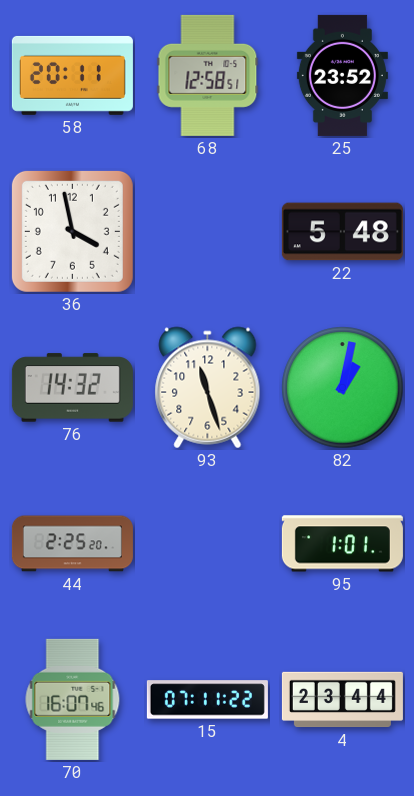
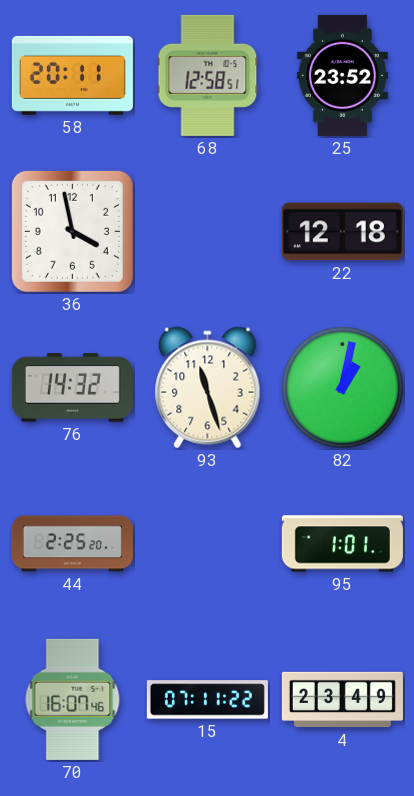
22: 5:48 -> 12:18 (342, 232)
4: 23:44 -> 23:49 (342, 700)
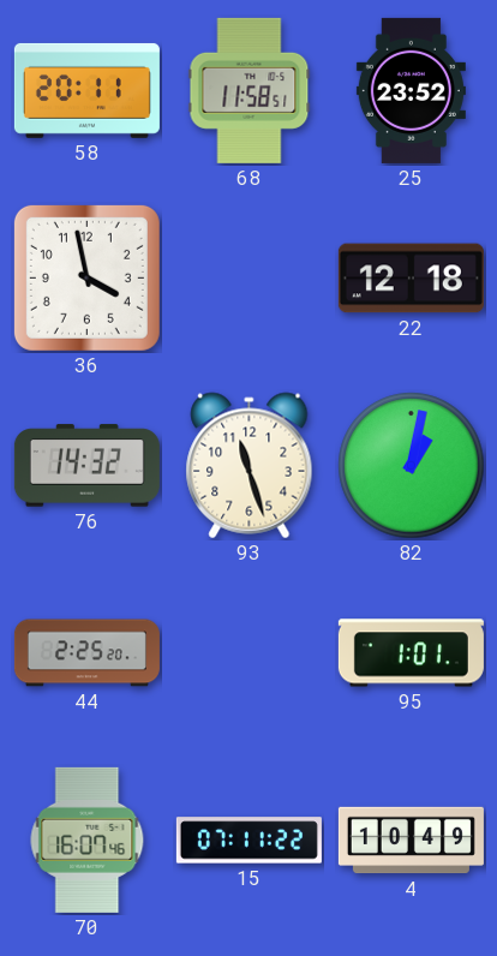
68: 12:58 -> 11:58 (250, 90)
4: 23:49 -> 10:49 (411, 841)
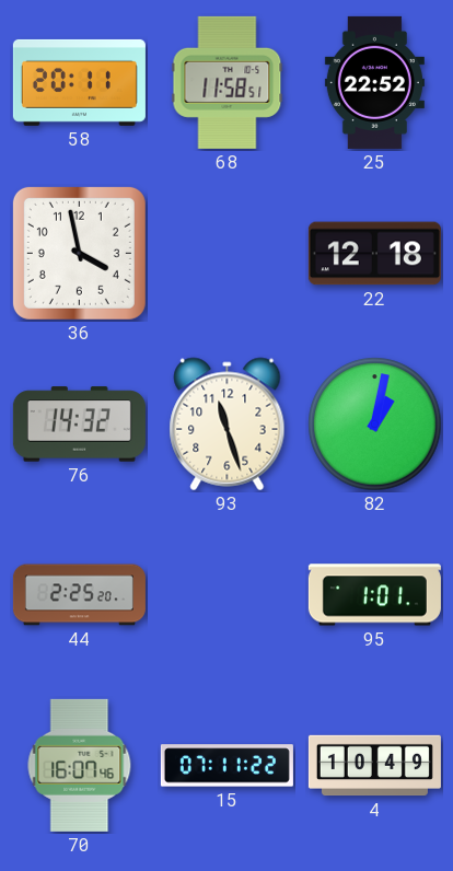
25: 23:52 -> 22:52 (374, 82)
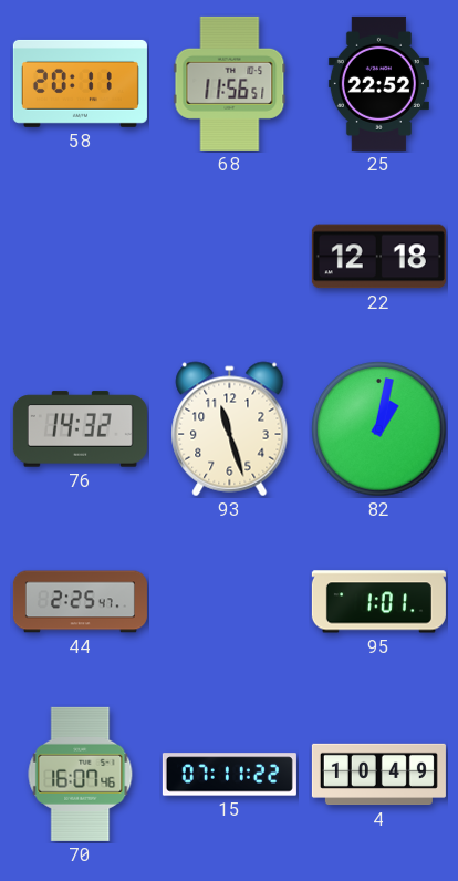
68: 11:58 -> 11:56 (230, 83)
36: 3:58 -> none (79, 253)
44: 2:25:20 -> 2:25:47 (80, 602)
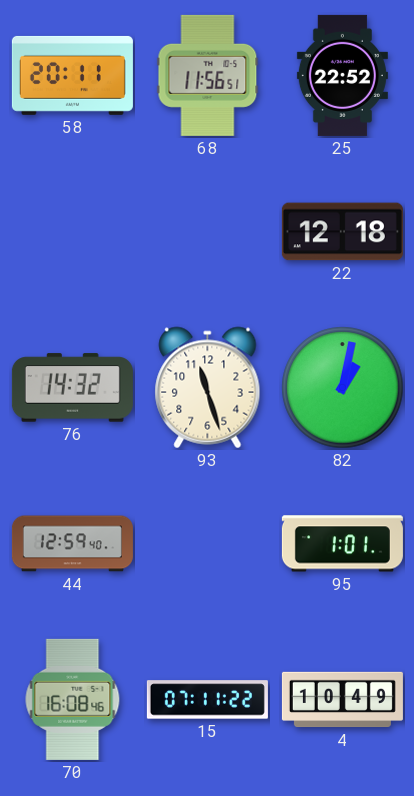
44: 2:25 -> 12:59 (72, 544)
70: 16:07 -> 16:08 (73, 699)
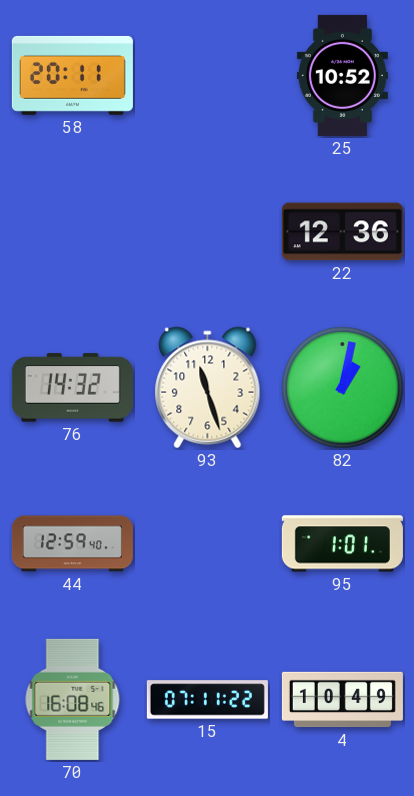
68: 11:56 -> none (208, 75)
25: 22:52 -> 10:52 (342, 75)
22: 12:18 -> 12:36 (342, 232)
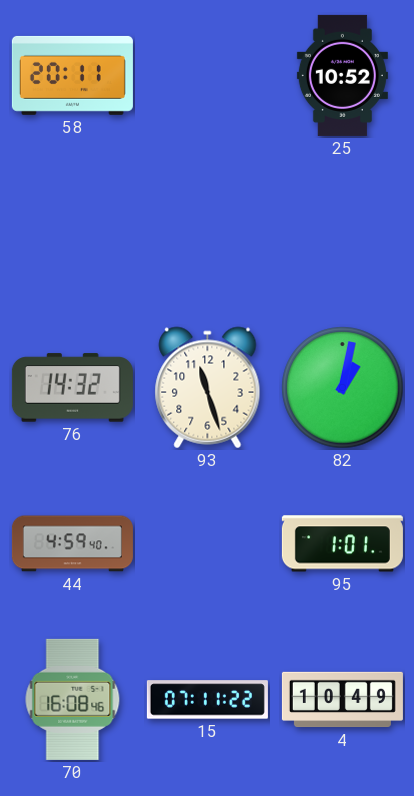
22: 12:36 -> none (342, 232)
44: 12:59 -> 4:59 (72, 544)
